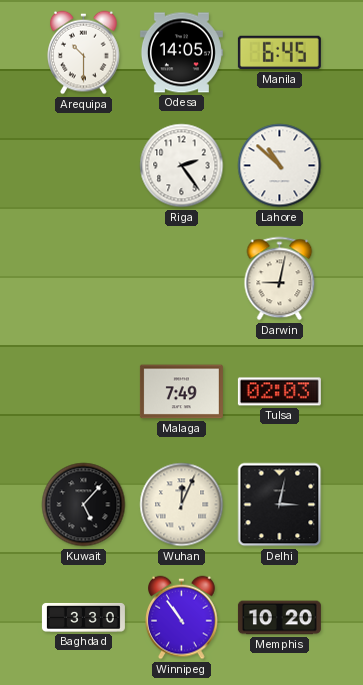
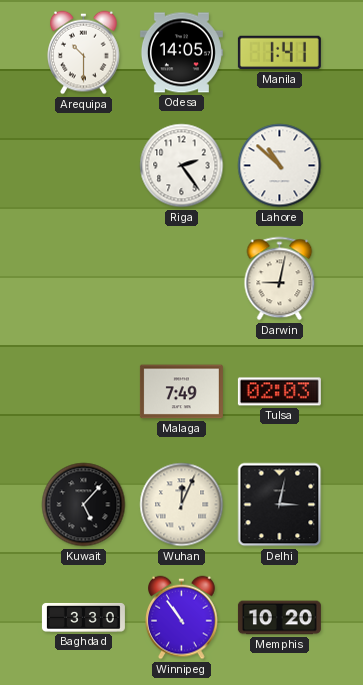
Manila: 6:45 -> 1:41 (279, 53)
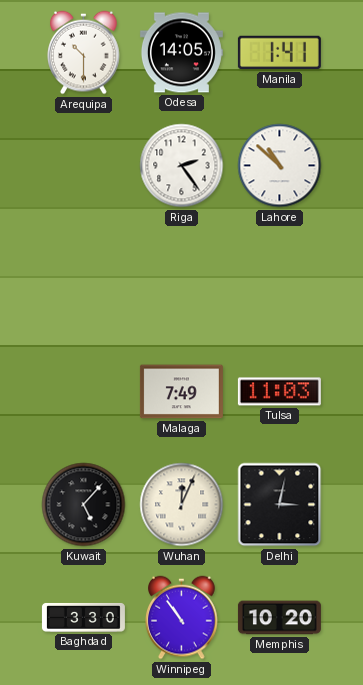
Darwin: 9:02 -> none (280, 279)
Tulsa: 02:03 -> 11:03 (279, 392)
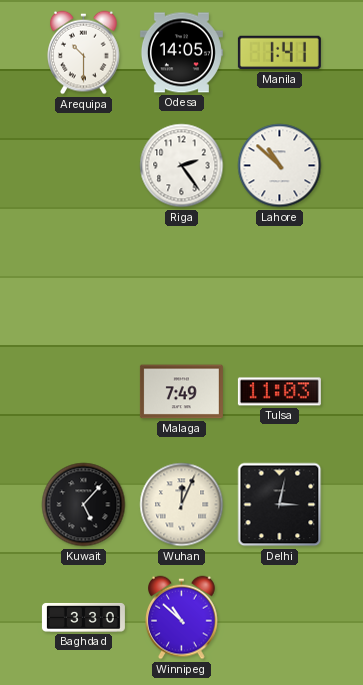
Winnipeg: 10:54 -> 10:52 (182, 618)
Memphis: 10:20 -> none (279, 618)
